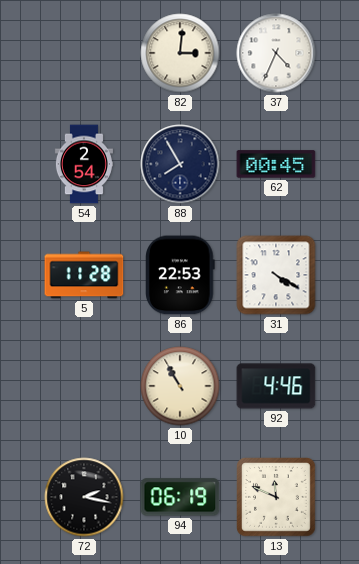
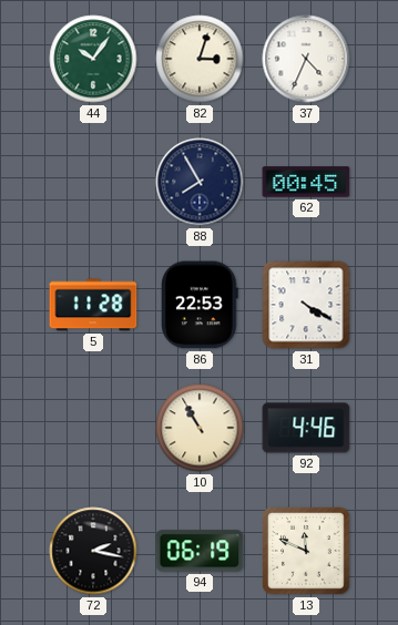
44: none -> 10:06 (93, 59)
82: 3:01 -> 3:03 (200, 59)
54: 2:54 -> none (84, 164)
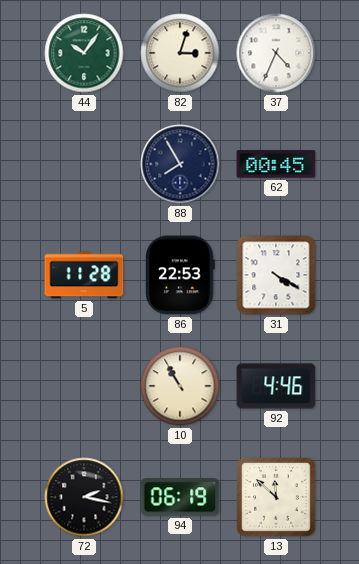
13: 11:49 -> 11:52 (277, 498)
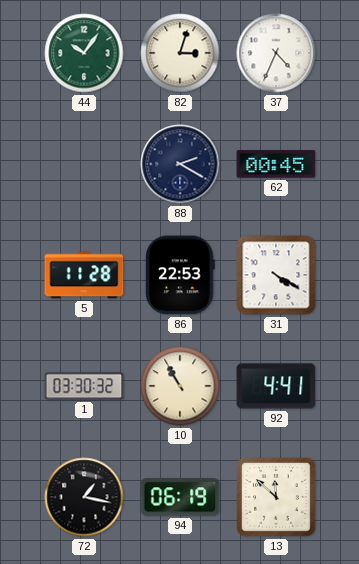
88: 7:55 -> 2:20 (180, 164)
1: none -> 03:30 (84, 386)
92: 4:46 -> 4:41 (276, 386)
72: 2:17 -> 1:17 (84, 497)
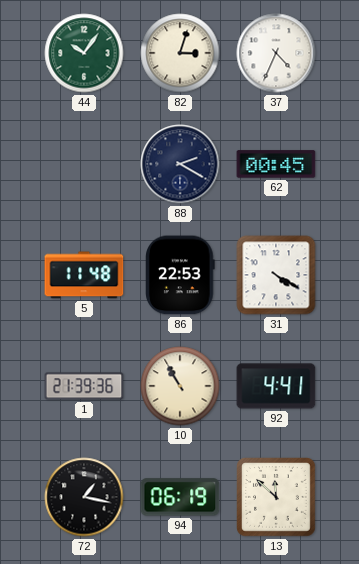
5: 11:28 -> 11:48 (84, 275)
1: 03:30 -> 21:39 (84, 386)
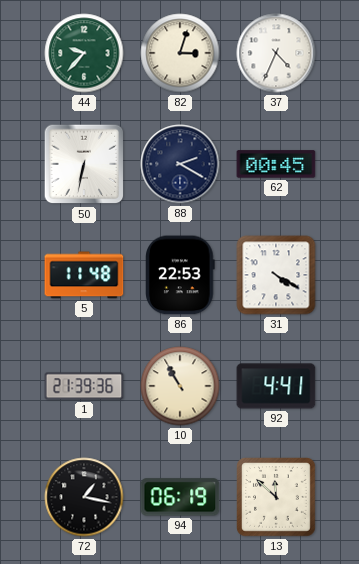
44: 10:06 -> 9:37 (84, 53)
50: none -> 6:32 (84, 164)
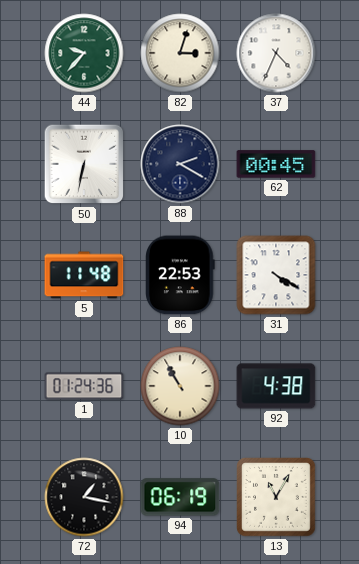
1: 21:39 -> 01:24 (84, 386)
92: 4:41 -> 4:38 (276, 386)
13: 11:52 -> 11:05 (277, 498)
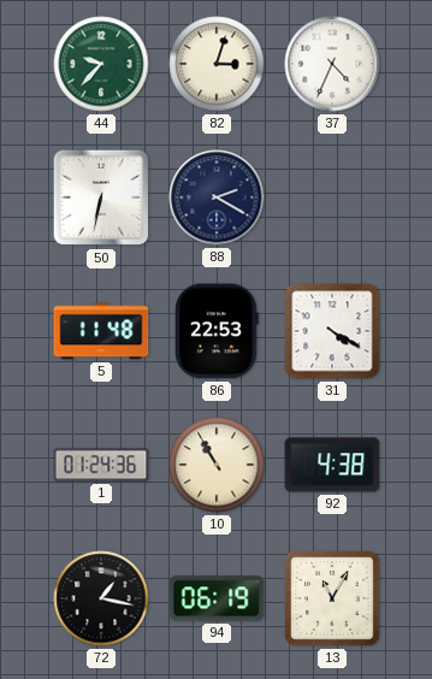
62: 00:45 -> none (276, 164)
